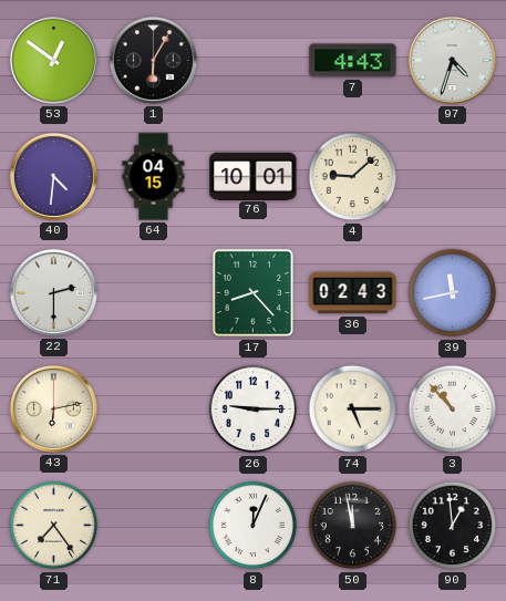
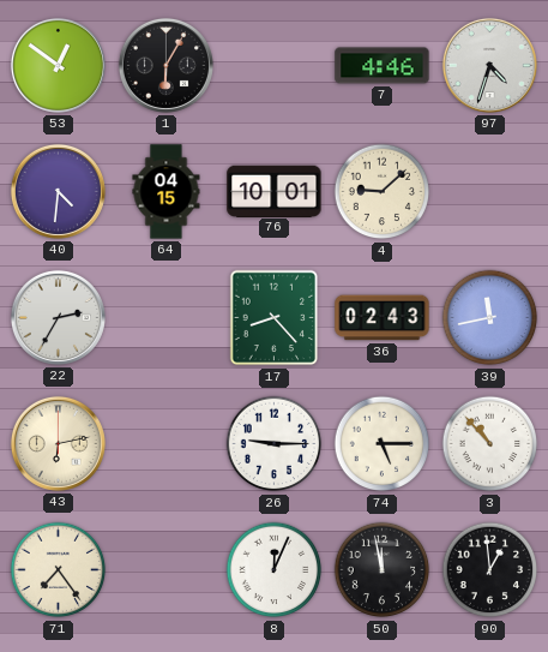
7: 4:43 -> 4:46 (383, 66)
22: 2:30 -> 2:35 (58, 317)
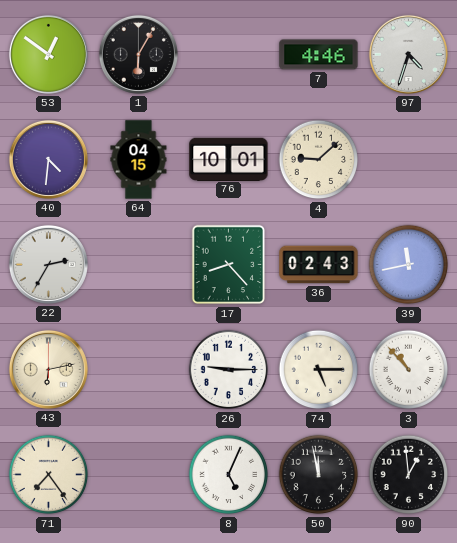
8: 12:04 -> 5:04 (229, 475)
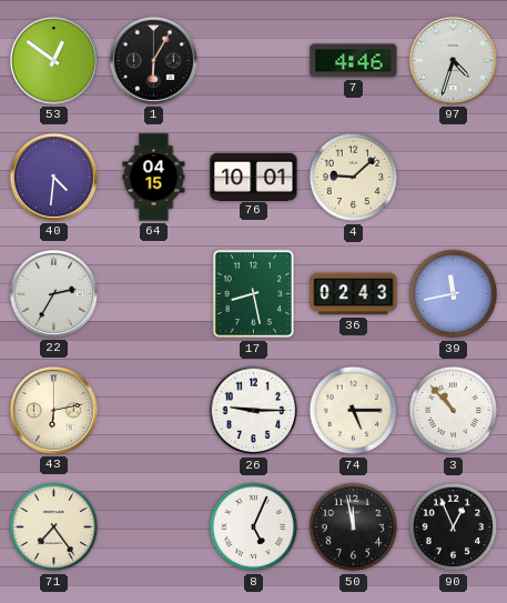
17: 8:23 -> 8:28 (254, 294)
90: 12:59 -> 12:56 (454, 527)
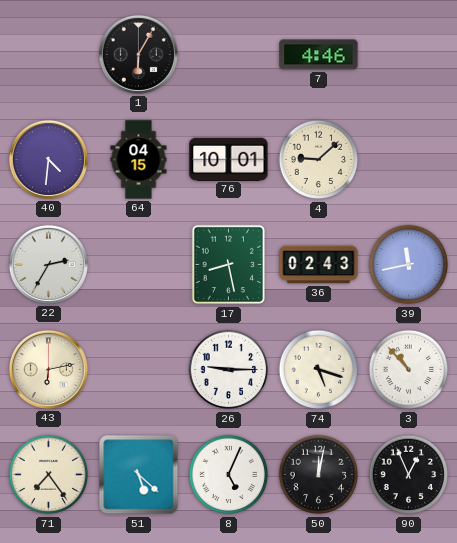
53: 12:51 -> none (53, 60)
97: 4:33 -> none (453, 60)
74: 5:15 -> 5:18 (319, 370)
51: none -> 5:22 (139, 475)
50: 11:58 -> 12:02 (319, 475)
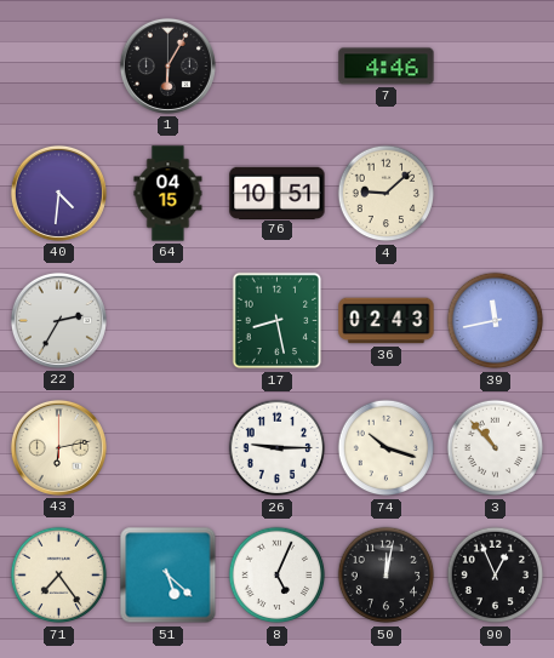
76: 10:01 -> 10:51 (278, 193)
74: 5:18 -> 10:18 (387, 448)
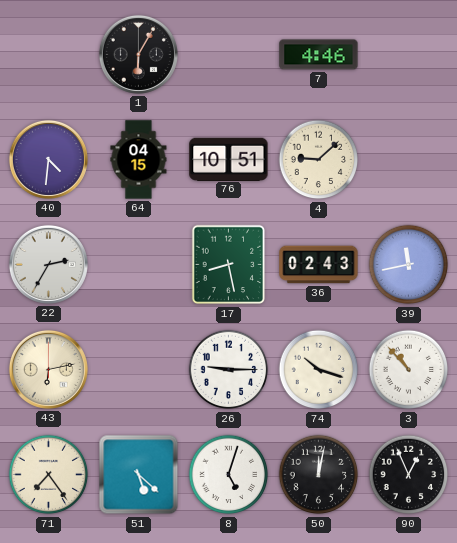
8: 5:04 -> 5:03 (229, 475)
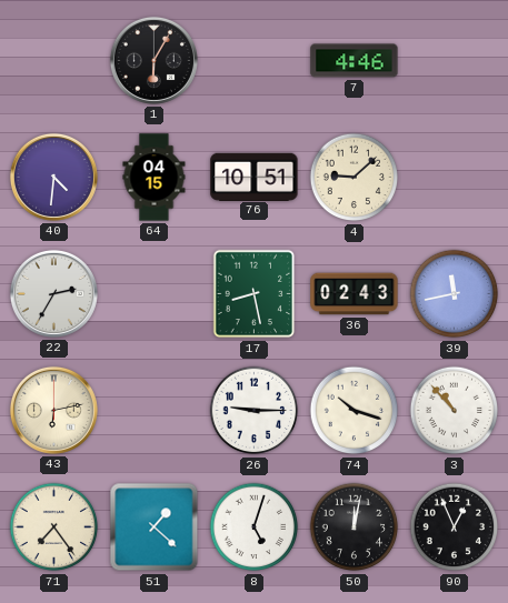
51: 5:22 -> 1:22 (155, 527)
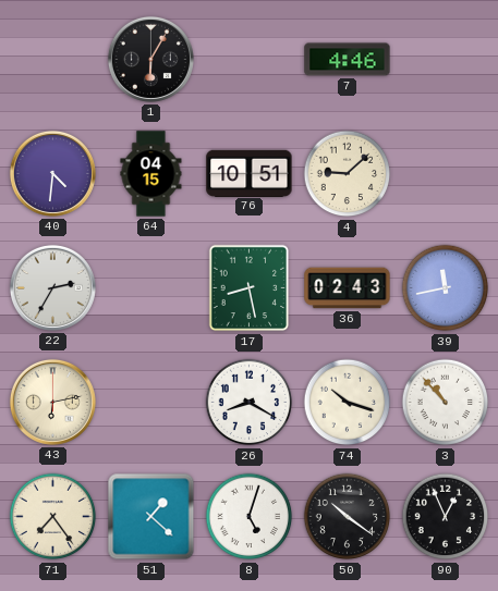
26: 9:15 -> 8:20 (250, 403)
50: 12:02 -> 10:21 (348, 517)
